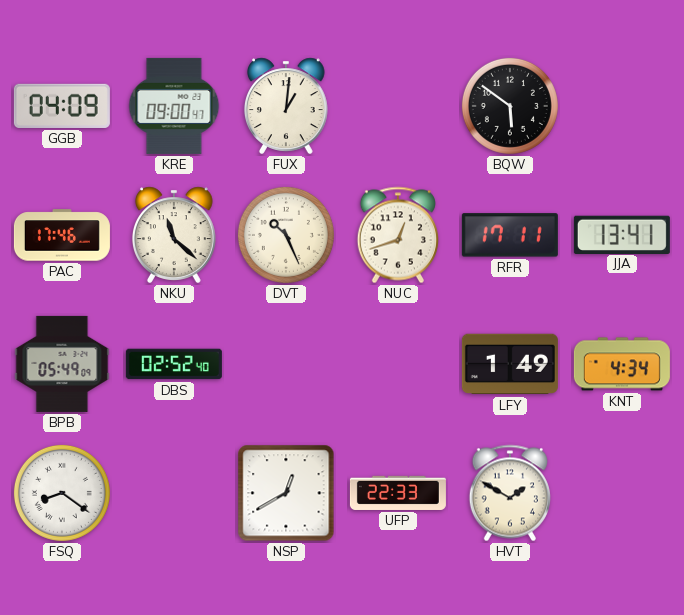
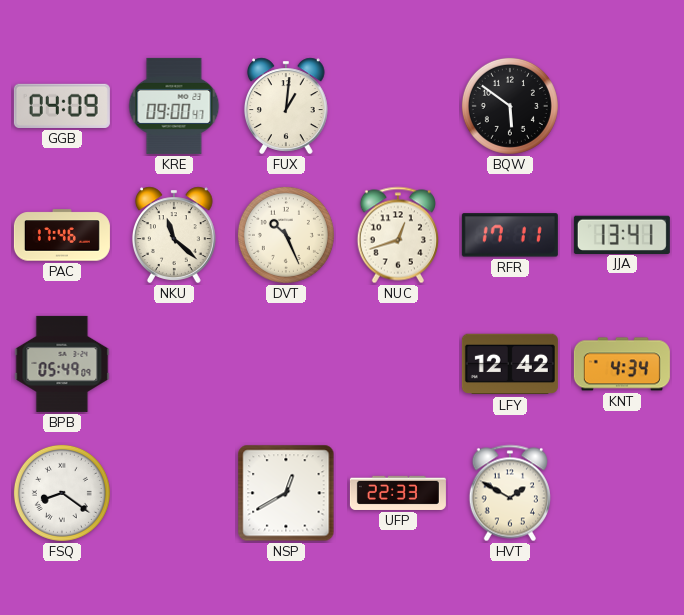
DBS: 02:52 -> none (174, 364)
LFY: 1:49 -> 12:42 (510, 364)
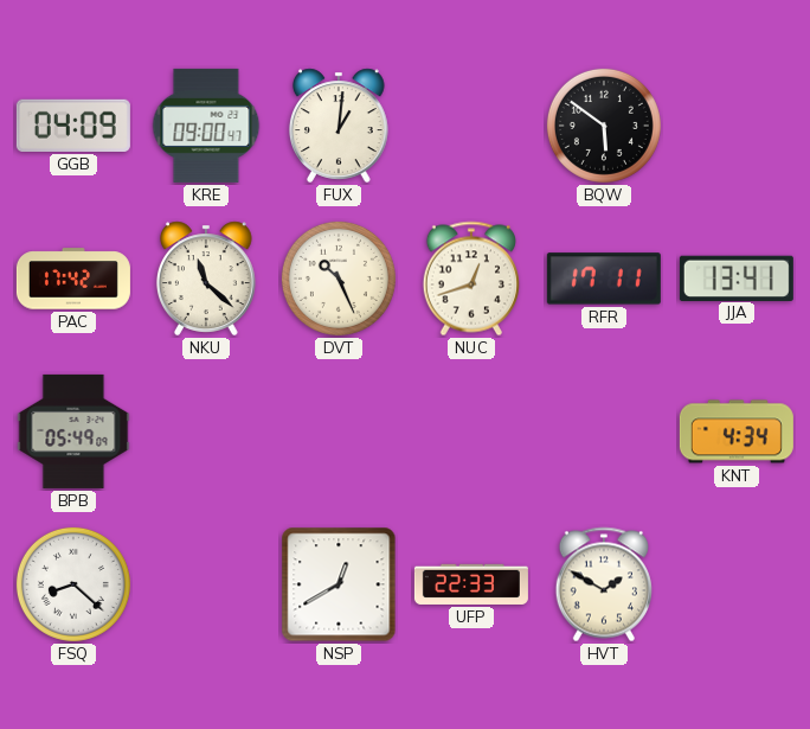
PAC: 17:46 -> 17:42 (73, 279)
LFY: 12:42 -> none (510, 364)
FSQ: 8:21 -> 8:22 (73, 584)
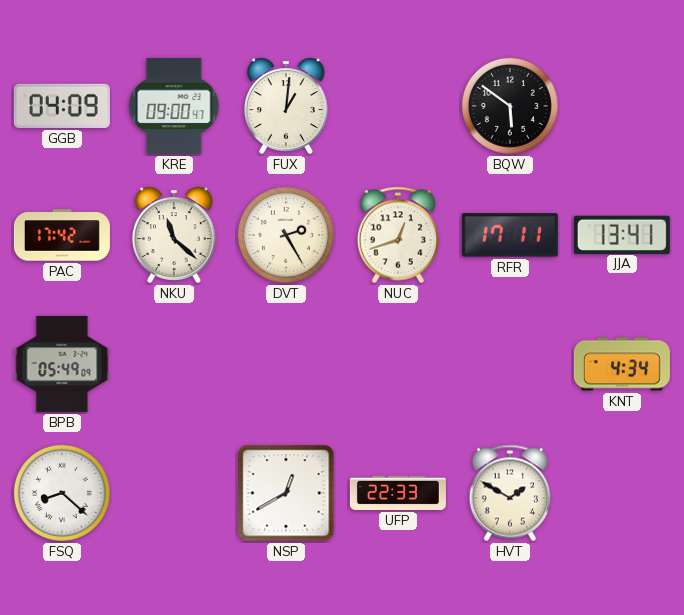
DVT: 10:26 -> 2:25 (286, 235)
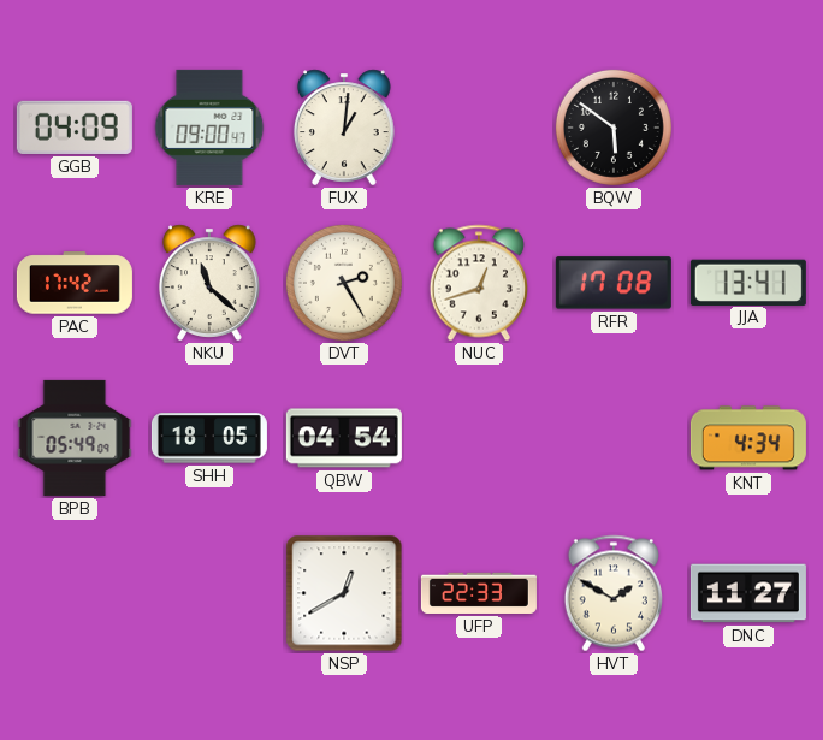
RFR: 17:11 -> 17:08 (614, 283)
SHH: none -> 18:05 (209, 438)
QBW: none -> 04:54 (344, 438)
FSQ: 8:22 -> none (62, 493)
DNC: none -> 11:27 (748, 593)
